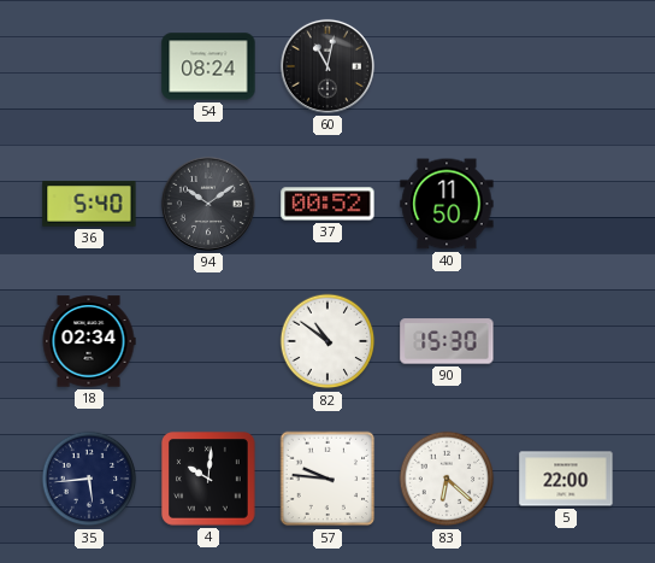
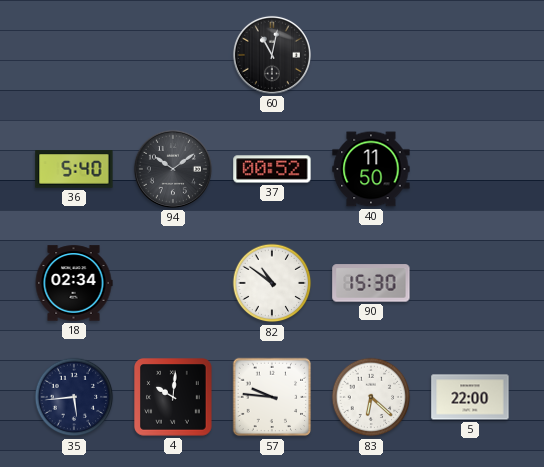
54: 08:24 -> none (208, 66)
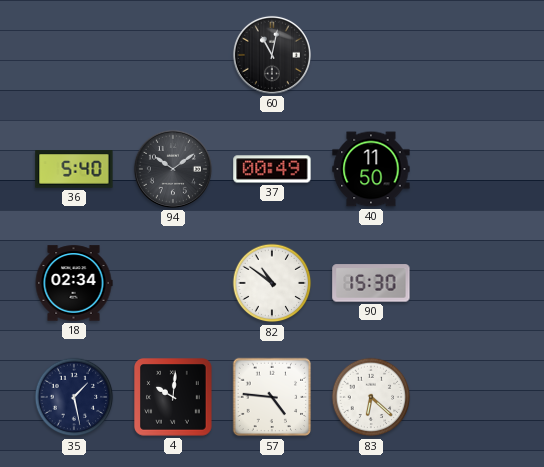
37: 00:52 -> 00:49 (272, 169)
35: 5:44 -> 1:28 (74, 397)
57: 9:46 -> 4:46 (272, 397)
5: 22:00 -> none (470, 397)
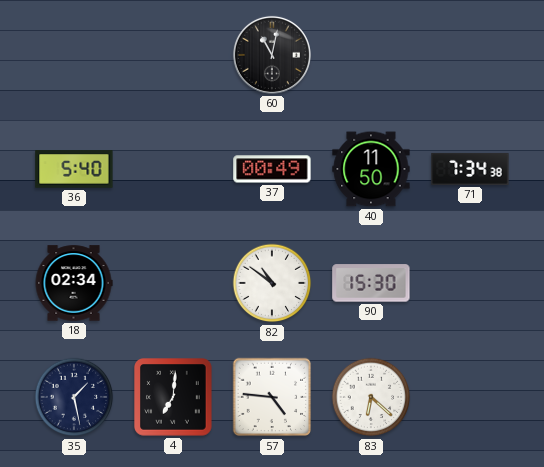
94: 10:09 -> none (173, 169)
71: none -> 7:34 (470, 169)
4: 10:01 -> 7:01 (173, 397)
